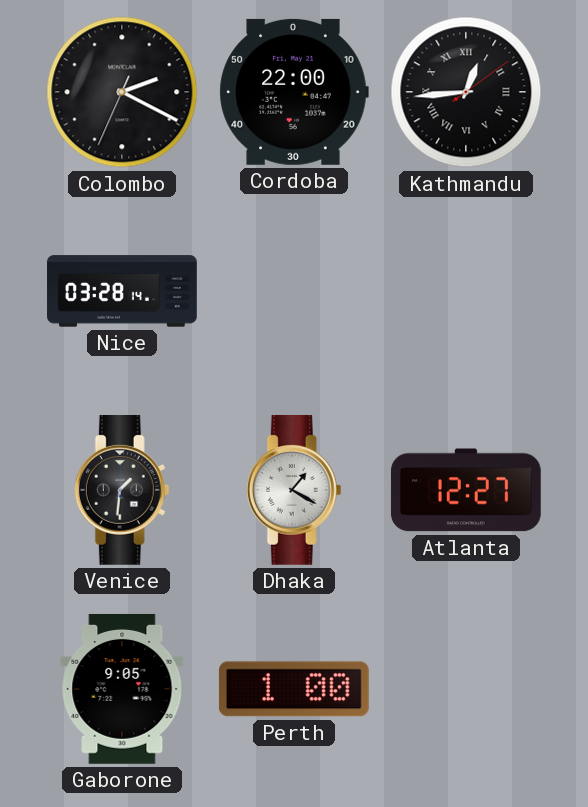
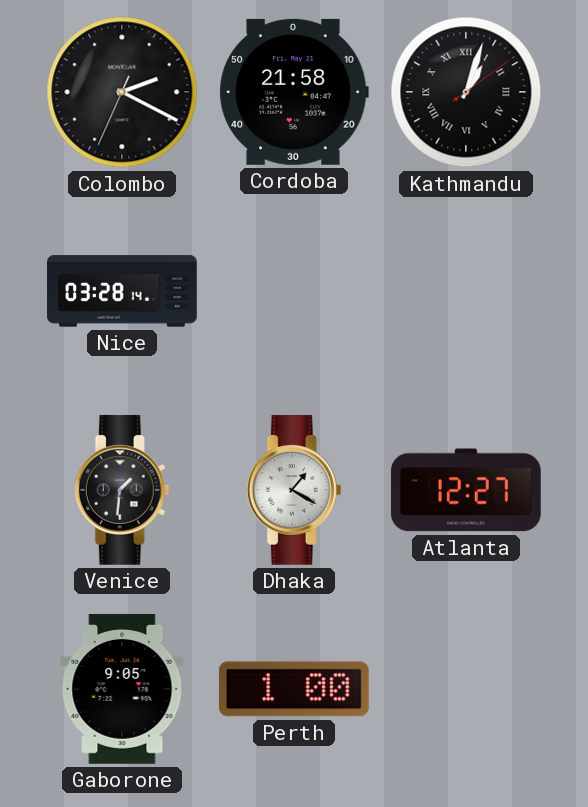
Cordoba: 22:00 -> 21:58 (294, 92)
Kathmandu: 12:44 -> 1:03 (466, 92)
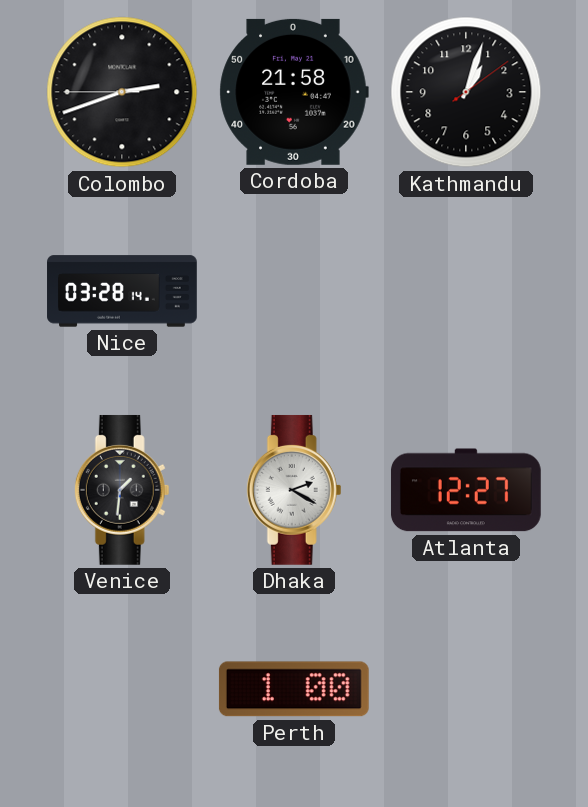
Colombo: 2:19 -> 2:41 (122, 92)
Kathmandu numerals: Roman -> Arabic (466, 92)
Dhaka: 1:20 -> 2:20 (294, 490)
Gaborone: 9:05 -> none (122, 689)
